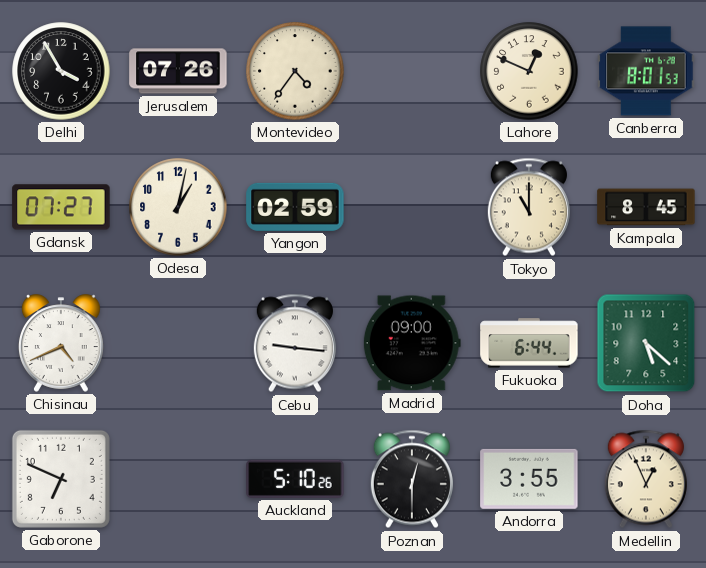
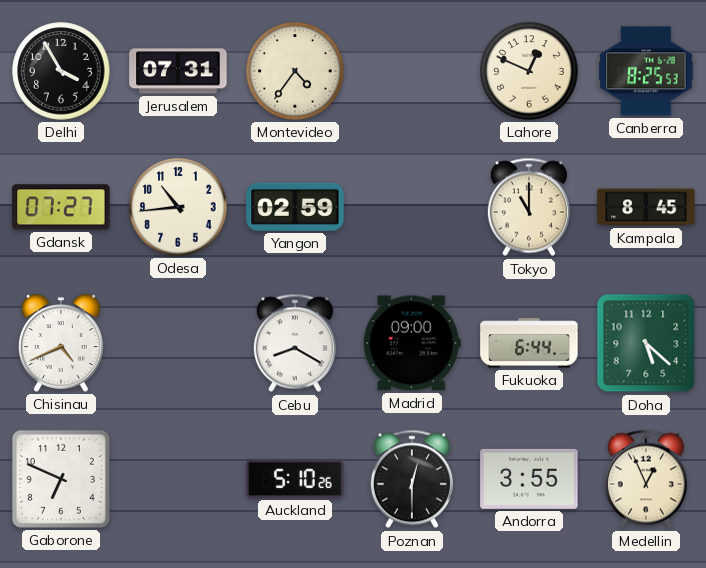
Jerusalem: 07:26 -> 07:31 (178, 71)
Canberra: 8:01 -> 8:25 (646, 71)
Odesa: 1:02 -> 10:44 (178, 207)
Cebu: 9:16 -> 8:20 (295, 343)
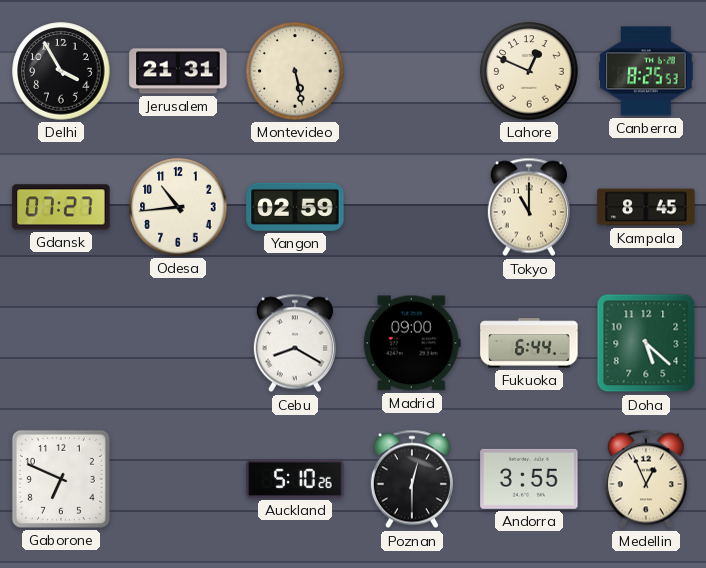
Jerusalem: 07:31 -> 21:31 (178, 71)
Montevideo: 4:36 -> 5:28 (295, 71)
Chisinau: 4:41 -> none (61, 343)
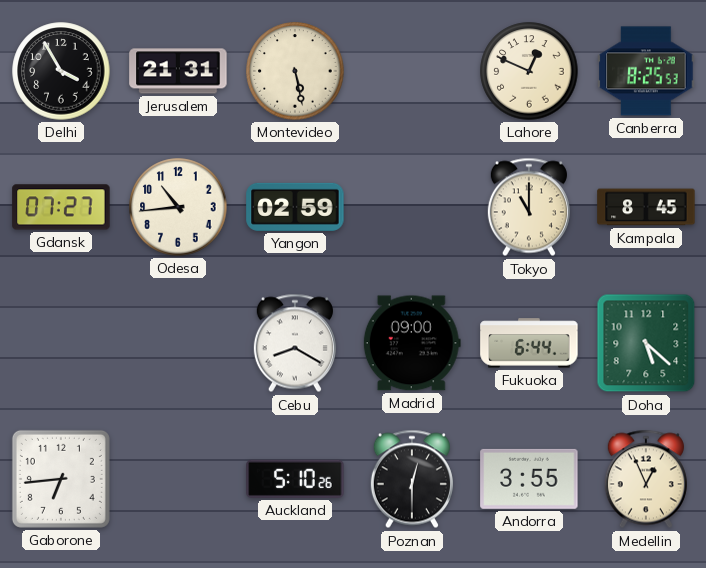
Gaborone: 6:49 -> 6:44 (61, 479)
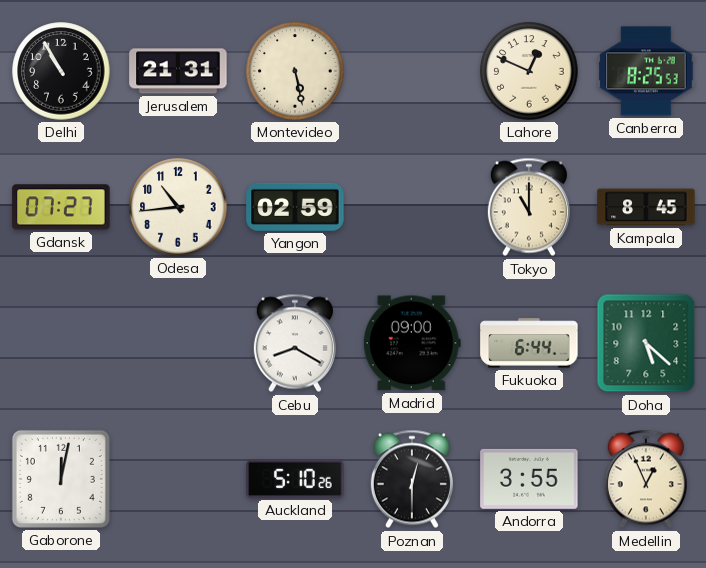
Delhi: 3:55 -> 10:55 (61, 71)
Gaborone: 6:44 -> 12:02 (61, 479)
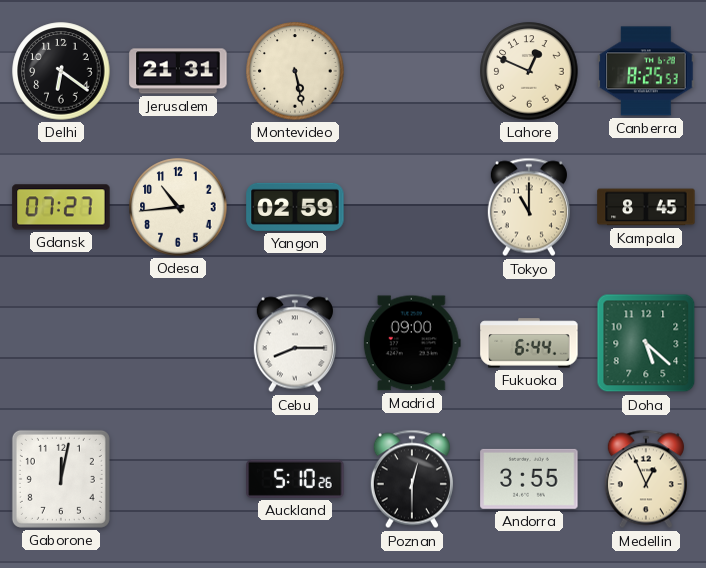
Delhi: 10:55 -> 6:21 (61, 71)
Cebu: 8:20 -> 8:15 (295, 343)
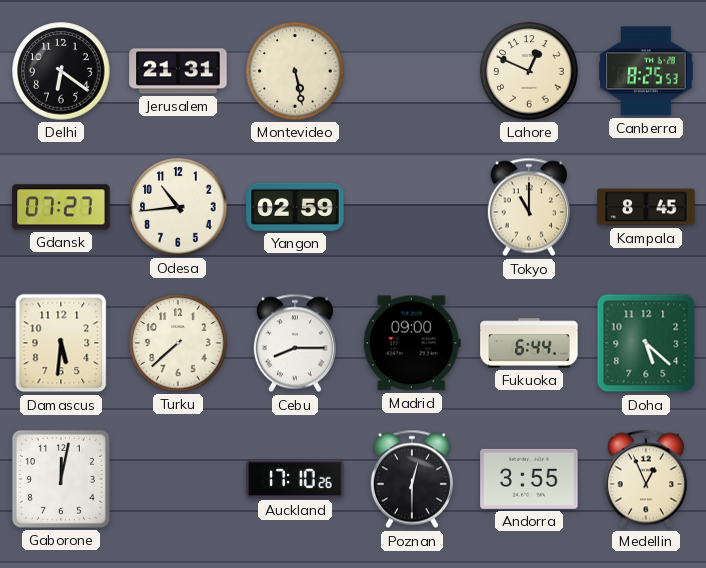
Damascus: none -> 5:31 (61, 343)
Turku: none -> 7:38 (178, 343)
Auckland: 5:10 -> 17:10 (295, 479)
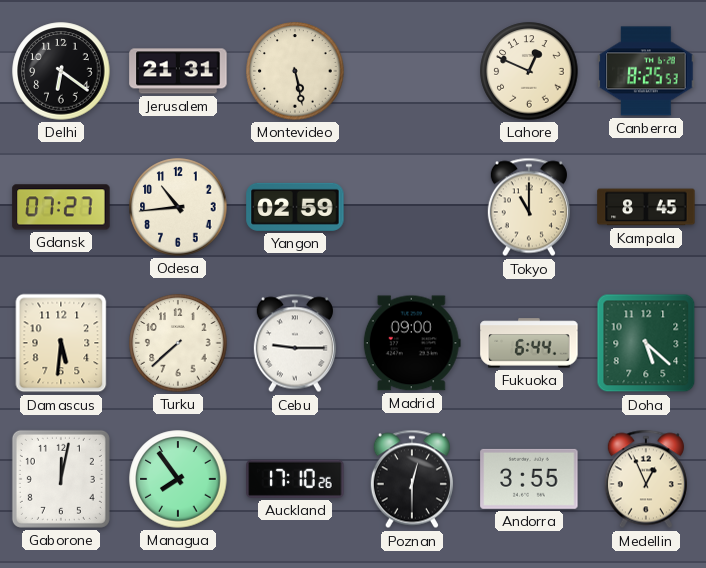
Cebu: 8:15 -> 9:15 (295, 343)
Managua: none -> 7:54 (178, 479)
